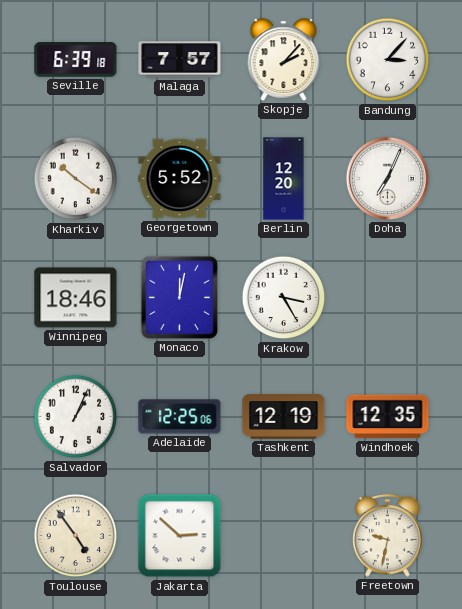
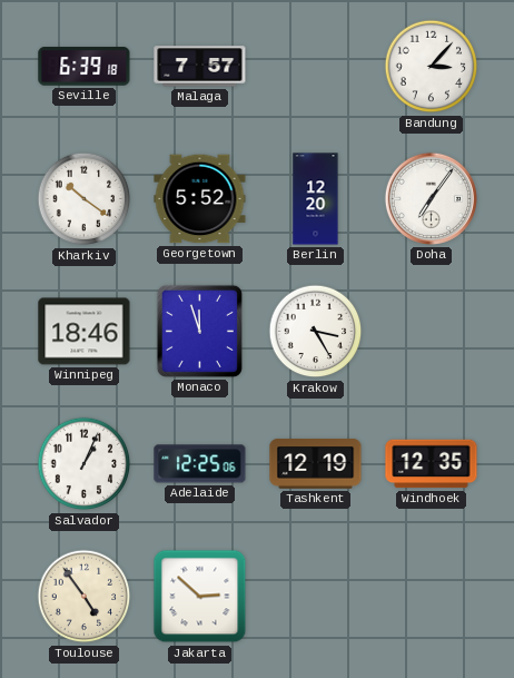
Skopje: 2:07 -> none (284, 60)
Doha: 7:04 -> 7:06 (431, 198)
Monaco: 12:02 -> 11:57 (199, 331)
Freetown: 9:32 -> none (388, 536)
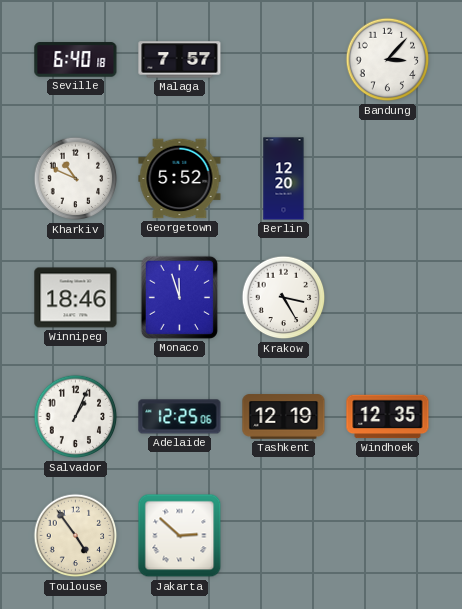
Seville: 6:39 -> 6:40 (76, 60)
Kharkiv: 10:21 -> 10:49 (76, 179)
Doha: 7:06 -> none (431, 198)
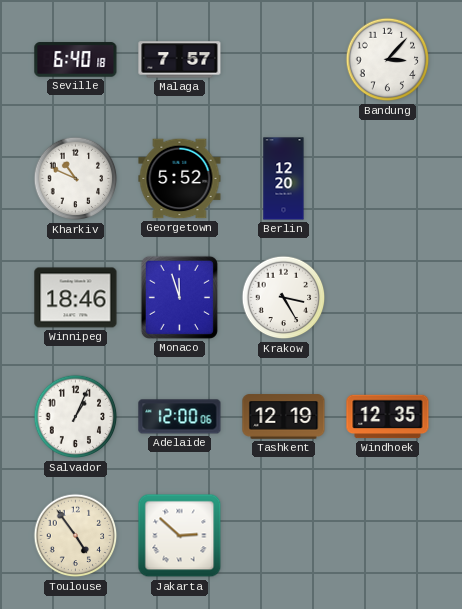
Adelaide: 12:25 -> 12:00 (180, 417)
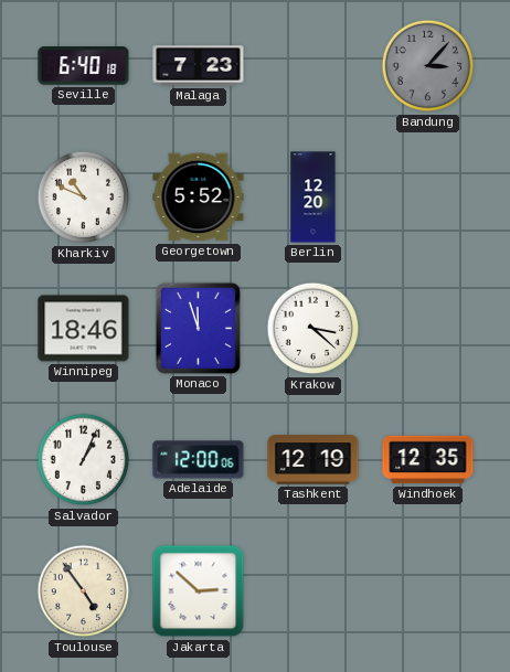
Malaga: 7:57 -> 7:23 (199, 66)
Bandung dial: white -> grey (428, 66)
Krakow: 3:25 -> 3:22 (314, 329)
